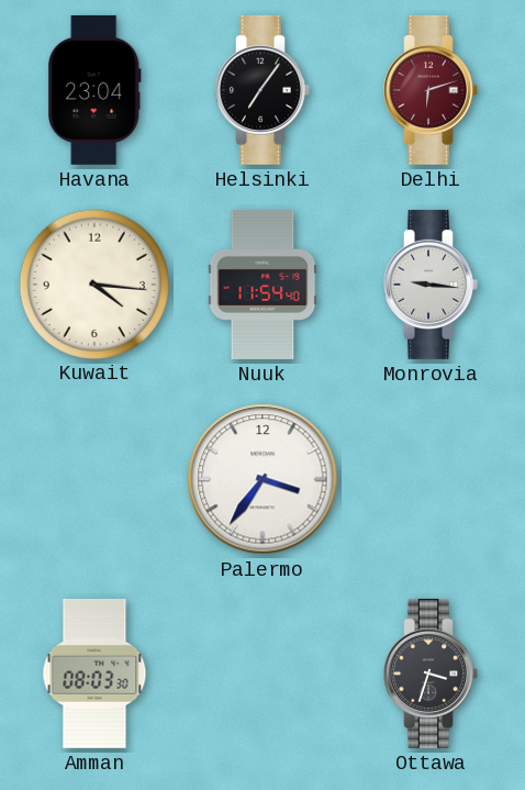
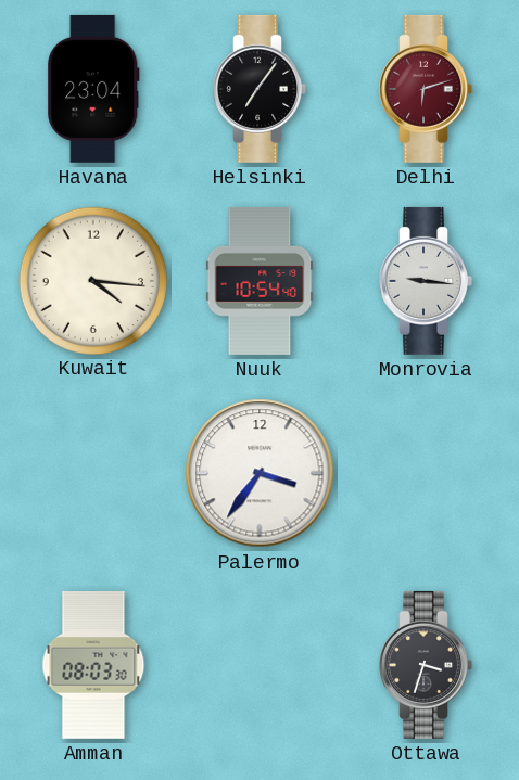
Nuuk: 11:54 -> 10:54 (259, 281)
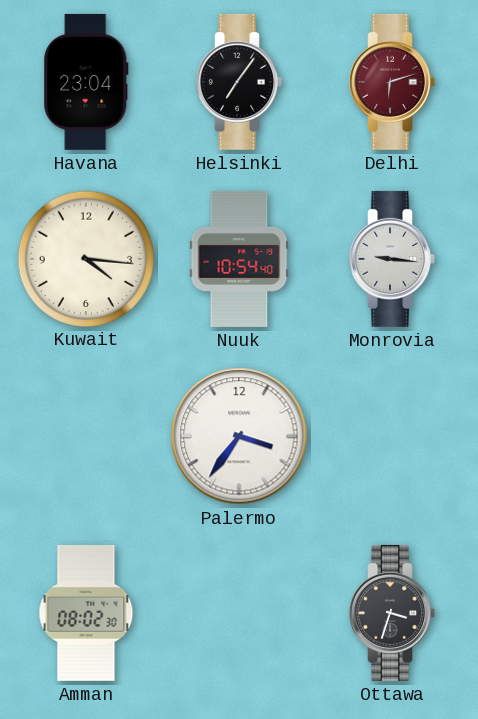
Amman: 08:03 -> 08:02 (86, 613)
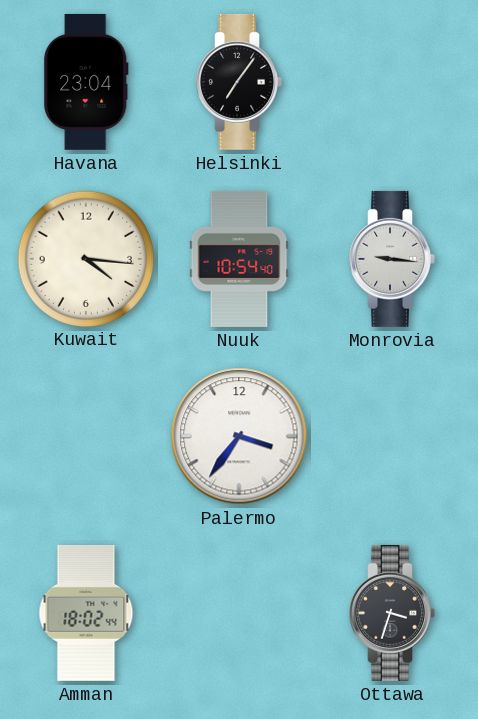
Delhi: 6:12 -> none (392, 82)
Amman: 08:02 -> 18:02 (86, 613)
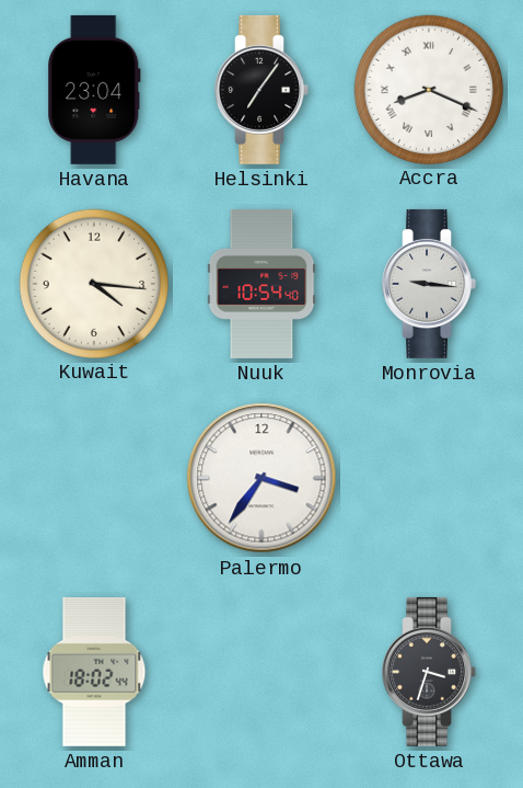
Accra: none -> 8:19 (428, 89)
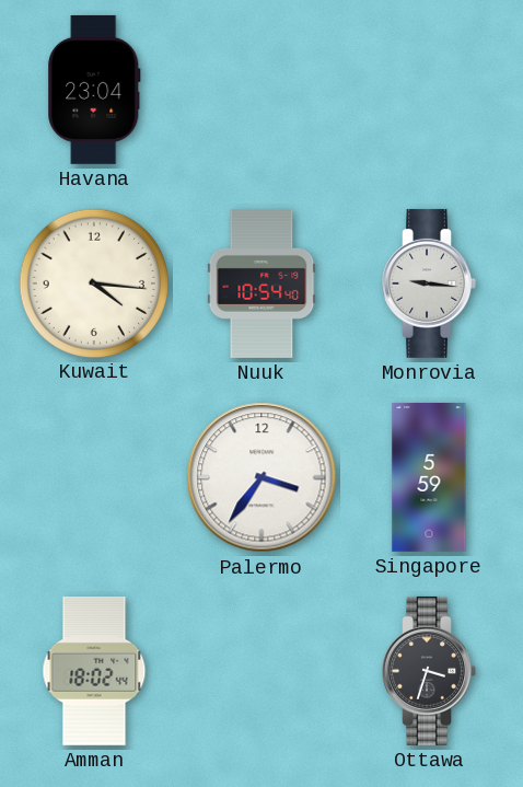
Helsinki: 7:06 -> none (261, 90)
Accra: 8:19 -> none (428, 89)
Singapore: none -> 5:59 (429, 477)
